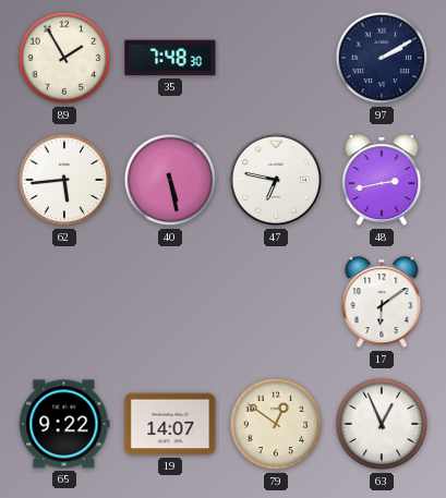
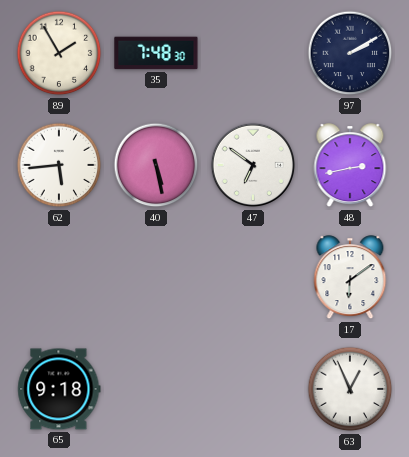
47: 6:47 -> 6:51 (253, 165)
65: 9:22 -> 9:18 (59, 389)
19: 14:07 -> none (170, 424)
79: 12:51 -> none (276, 424)
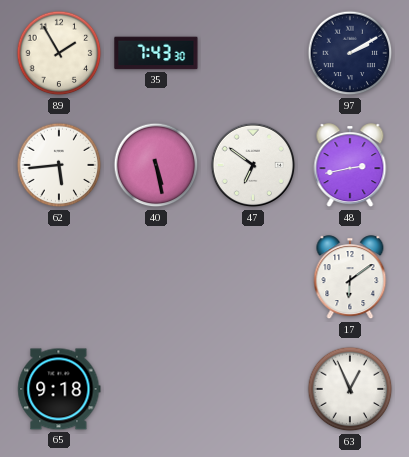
35: 7:48 -> 7:43 (156, 53)
